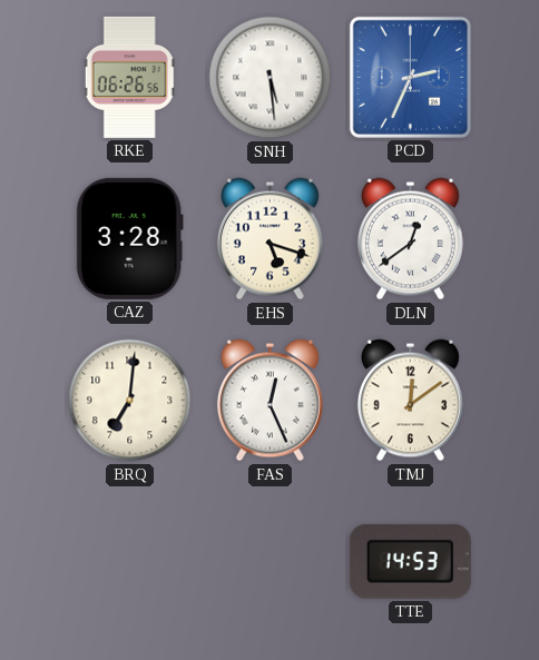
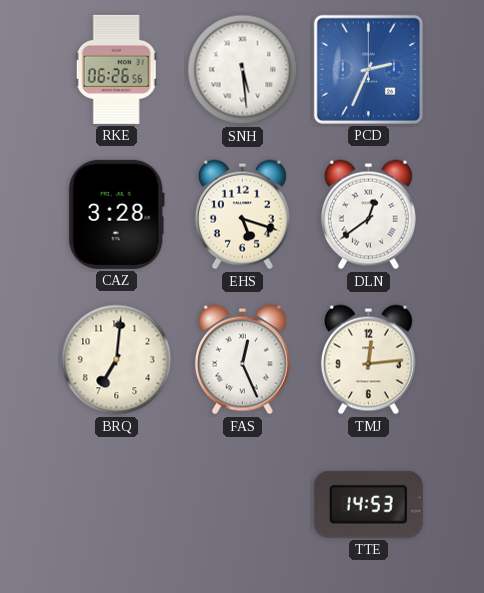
TMJ: 12:09 -> 12:14 (368, 360)
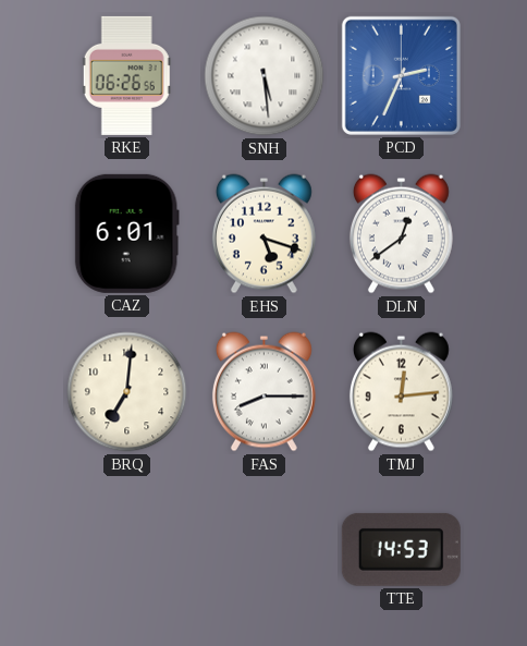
CAZ: 3:28 -> 6:01 (126, 233)
FAS: 12:26 -> 8:15 (263, 392)
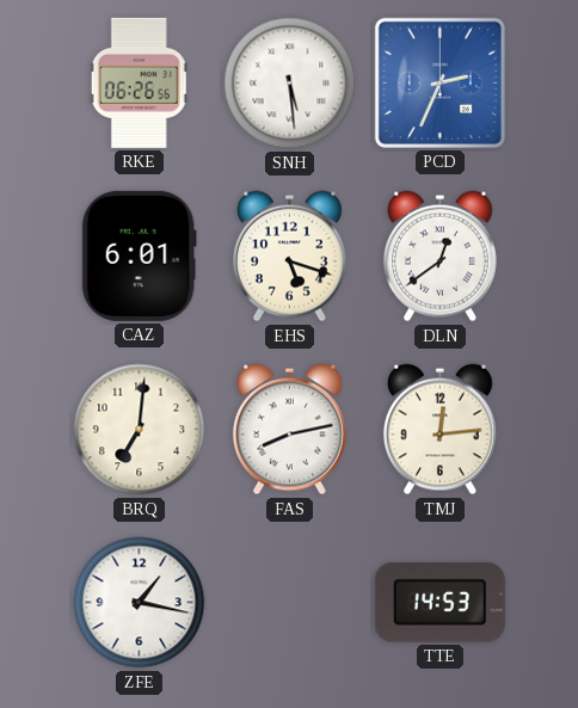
FAS: 8:15 -> 8:13 (289, 430)
ZFE: none -> 1:17 (140, 603)
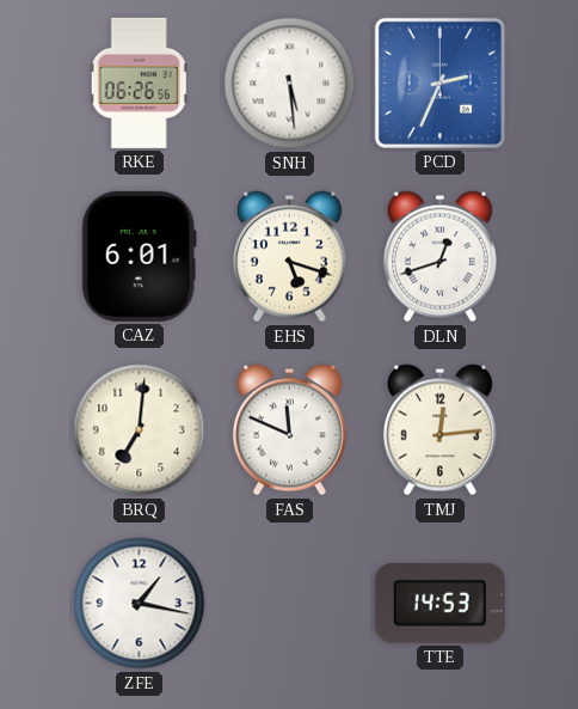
DLN: 12:39 -> 12:42 (439, 257)
FAS: 8:13 -> 11:49 (289, 430)
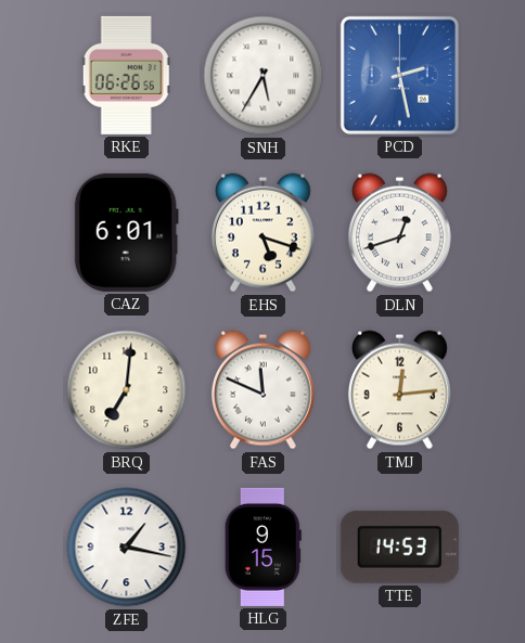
SNH: 5:29 -> 5:35 (264, 76)
PCD: 2:34 -> 2:28 (399, 75)
HLG: none -> 9:15 (262, 546)
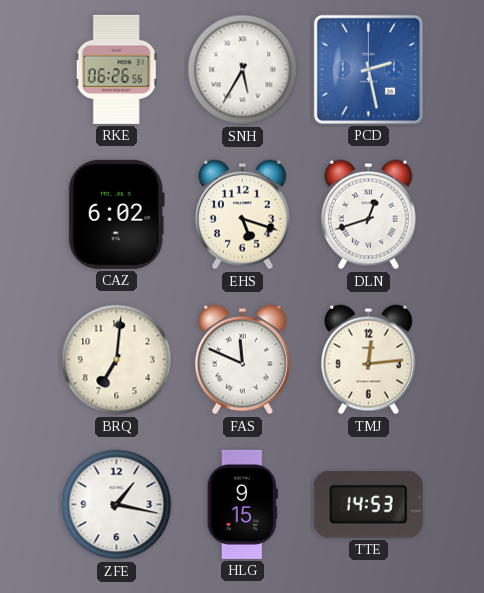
CAZ: 6:01 -> 6:02 (116, 214)
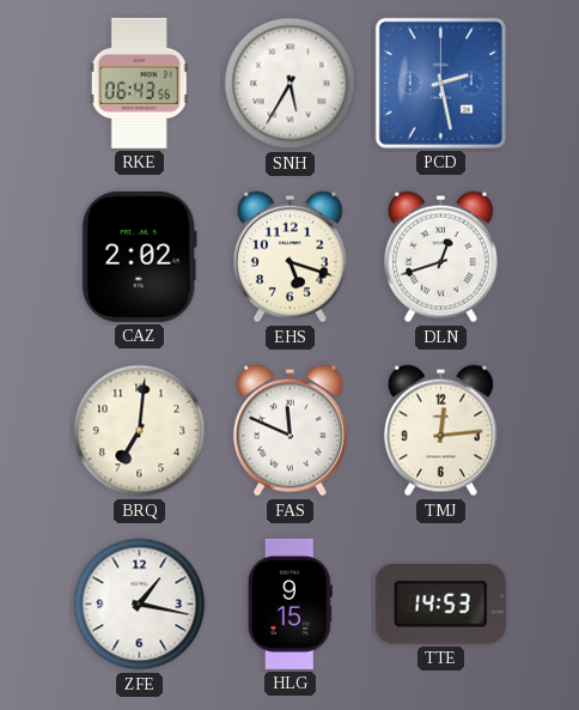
RKE: 06:26 -> 06:43 (139, 83)
CAZ: 6:02 -> 2:02 (139, 256)
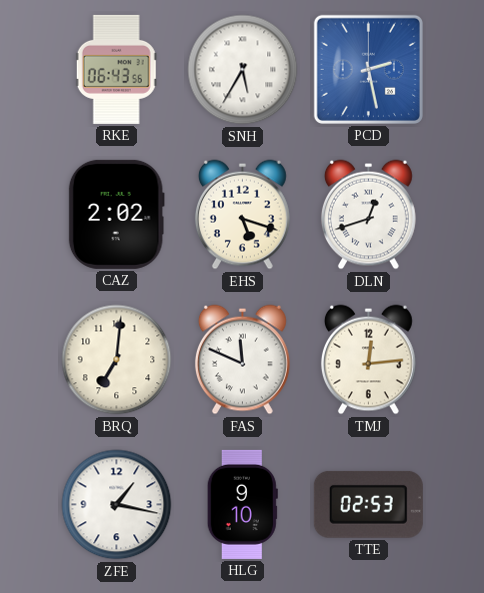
HLG: 9:15 -> 9:10 (242, 504)
TTE: 14:53 -> 02:53 (368, 504)
